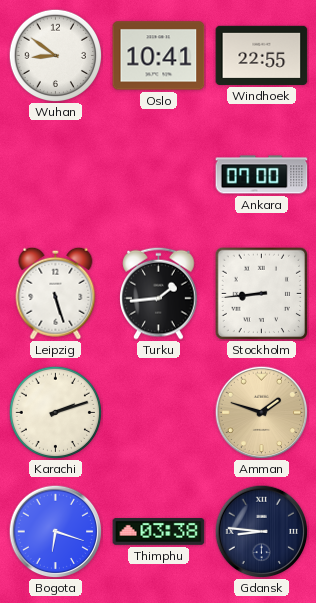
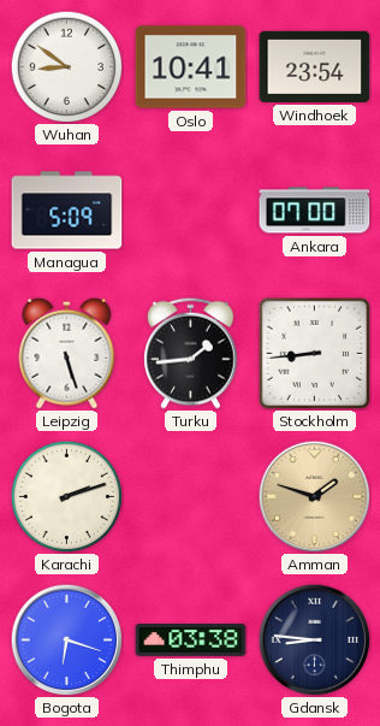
Windhoek: 22:55 -> 23:54 (315, 66)
Managua: none -> 5:09 (67, 211)
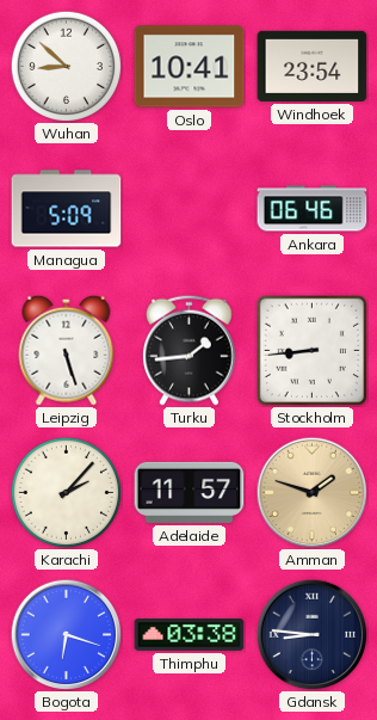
Wuhan: 8:51 -> 8:52 (66, 66)
Ankara: 07:00 -> 06:46 (313, 209)
Karachi: 2:12 -> 2:07 (66, 492)
Adelaide: none -> 11:57 (190, 492)
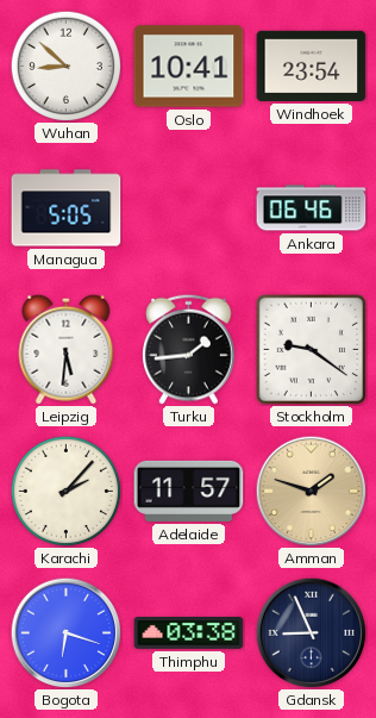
Managua: 5:09 -> 5:05 (67, 208)
Leipzig: 5:27 -> 5:31 (67, 349)
Stockholm: 8:44 -> 9:21 (311, 349)
Gdansk: 8:46 -> 8:56 (311, 632)
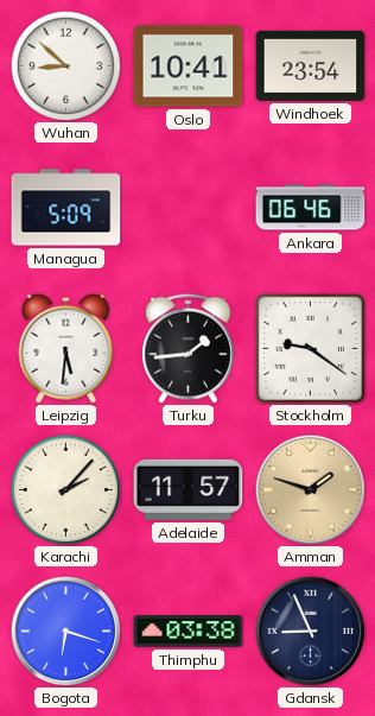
Managua: 5:05 -> 5:09 (66, 208)
